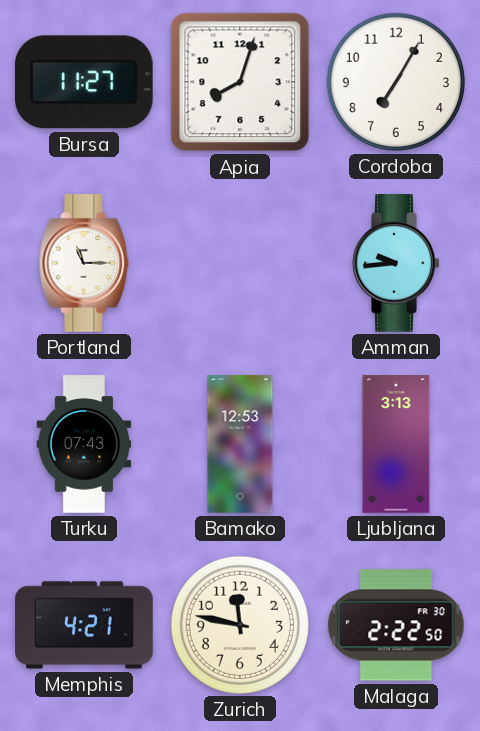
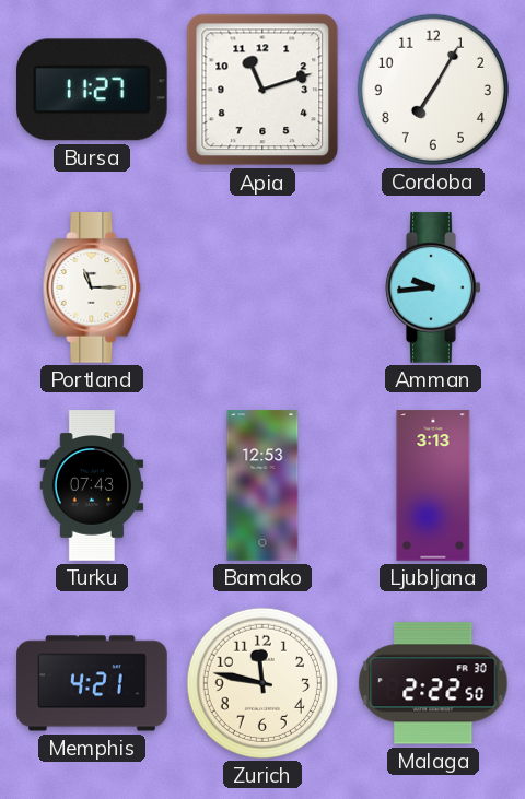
Apia: 8:03 -> 11:12 (262, 90)
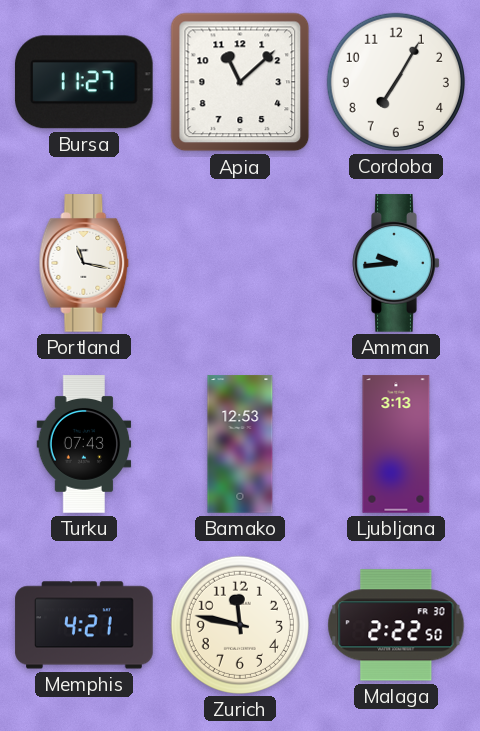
Apia: 11:12 -> 11:08 (240, 82)
Portland: 11:15 -> 11:17 (84, 263)
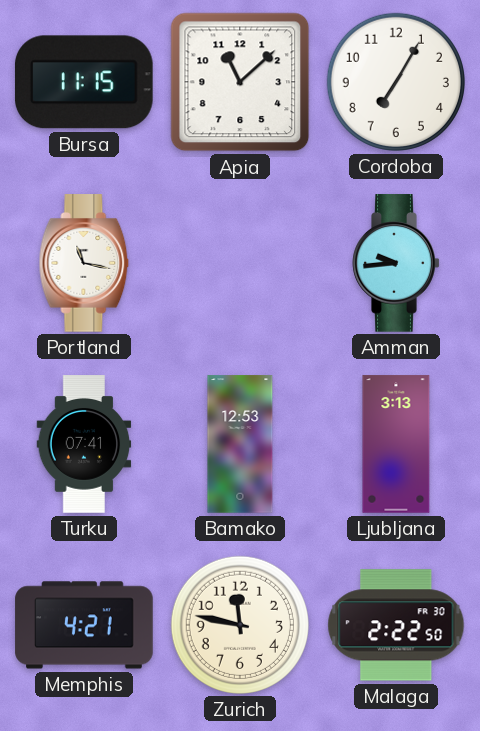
Bursa: 11:27 -> 11:15 (84, 82)
Turku: 07:43 -> 07:41 (84, 444)
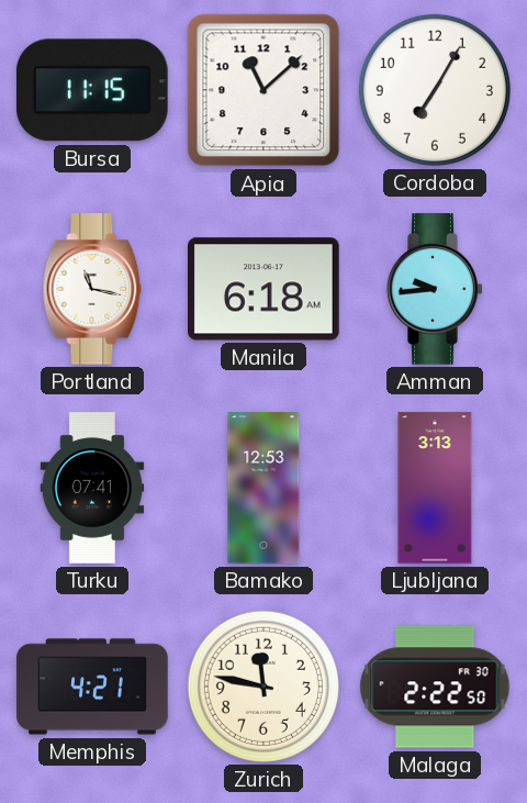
Manila: none -> 6:18 (265, 289)
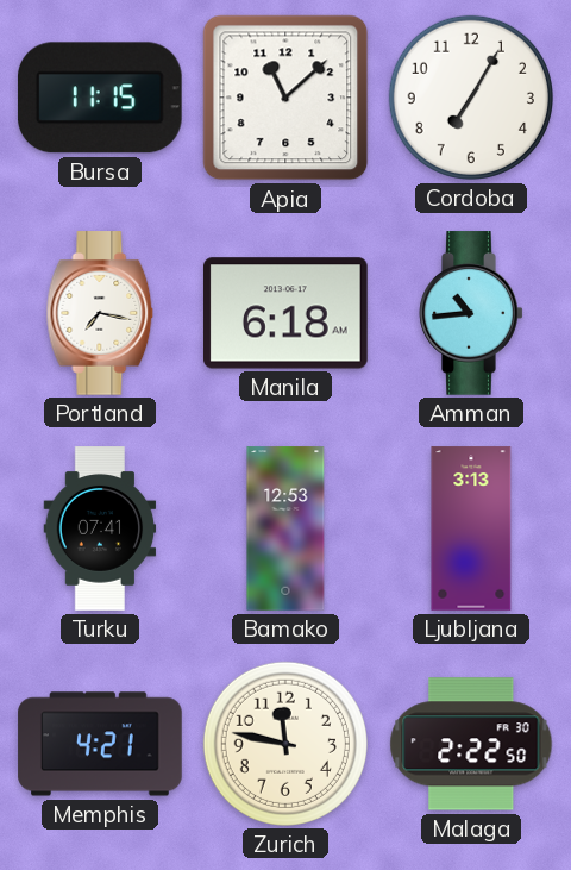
Portland: 11:17 -> 7:17 (100, 313)
Amman: 9:44 -> 10:44 (471, 313)
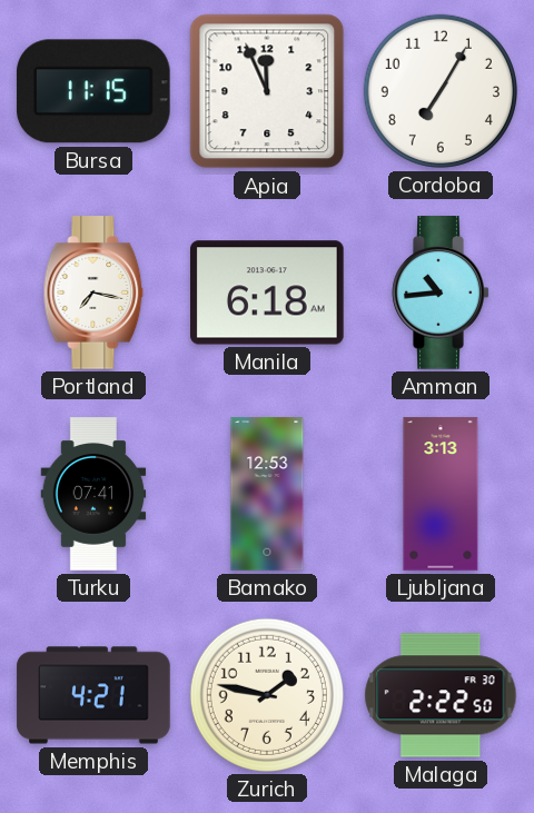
Apia: 11:08 -> 11:56 (267, 91)
Zurich: 11:47 -> 1:47 (267, 695)
